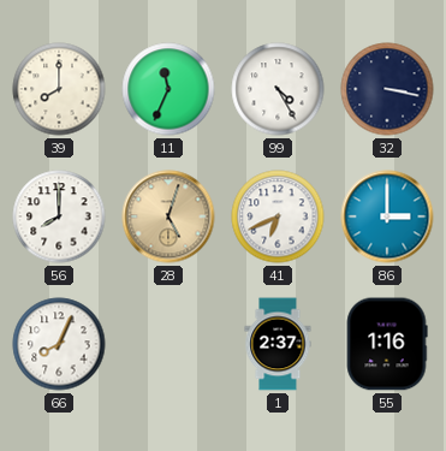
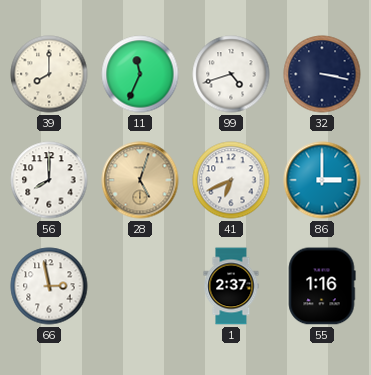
99: 4:25 -> 4:42 (231, 74)
66: 8:04 -> 2:58 (49, 286)
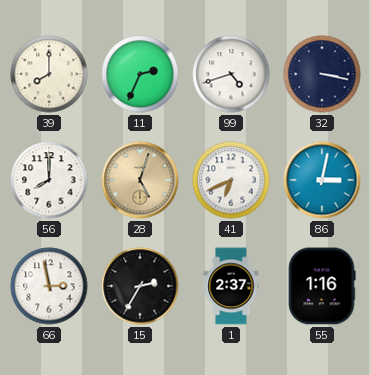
11: 11:34 -> 2:34 (140, 74)
86: 3:00 -> 3:02 (322, 180)
15: none -> 2:35 (140, 286)
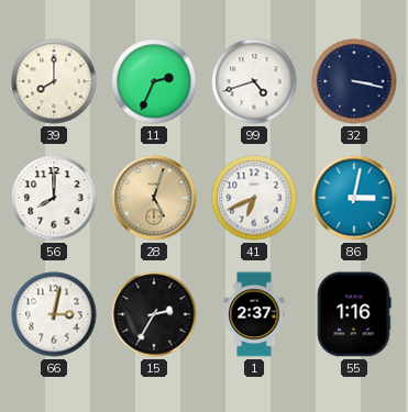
66: 2:58 -> 3:02 (54, 314)
